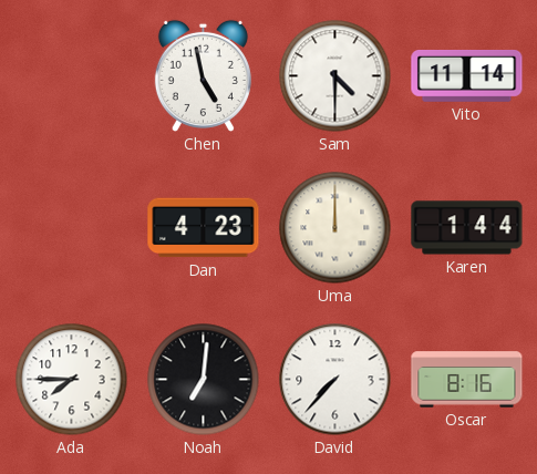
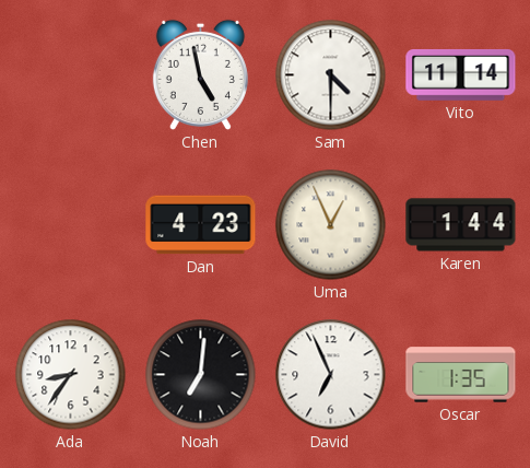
Uma: 12:00 -> 12:56 (331, 225)
Ada: 7:45 -> 8:36 (71, 375)
David: 7:37 -> 6:56 (331, 375)
Oscar: 8:16 -> 1:35 (461, 375)
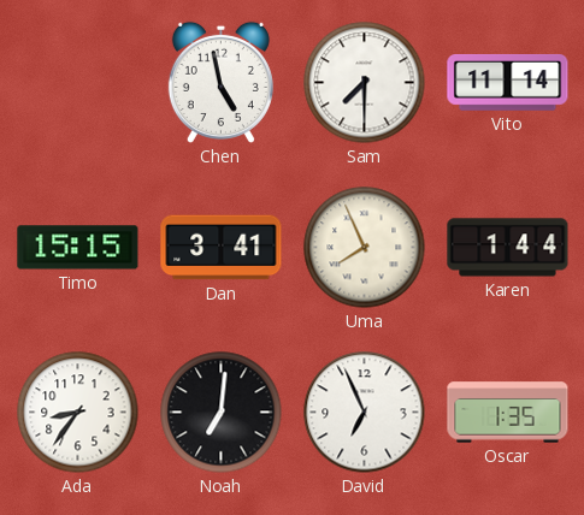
Sam: 4:30 -> 7:30 (365, 83)
Timo: none -> 15:15 (78, 248)
Dan: 4:23 -> 3:41 (222, 248)
Uma: 12:56 -> 7:56 (365, 248)
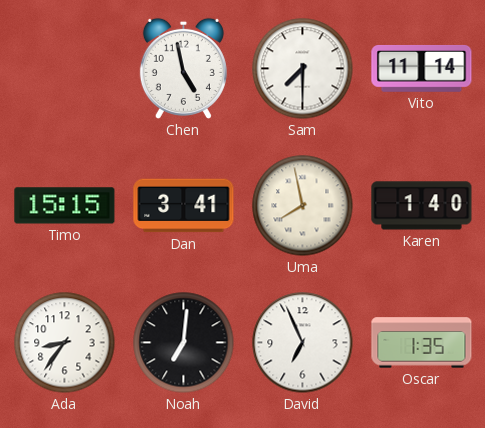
Uma: 7:56 -> 7:58 (303, 206)
Karen: 1:44 -> 1:40 (422, 206)
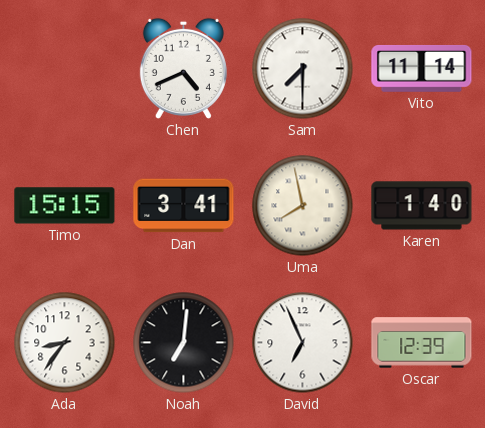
Chen: 4:58 -> 4:41 (183, 68)
Oscar: 1:35 -> 12:39 (422, 343)
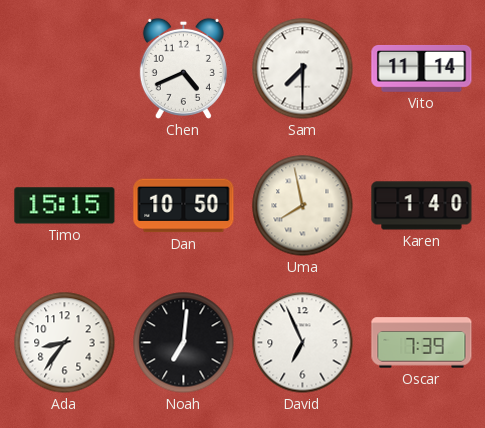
Dan: 3:41 -> 10:50 (184, 206)
Oscar: 12:39 -> 7:39 (422, 343)
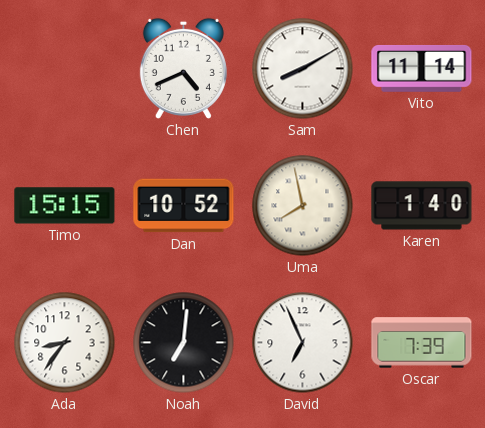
Sam: 7:30 -> 8:10 (303, 69)
Dan: 10:50 -> 10:52 (184, 206)
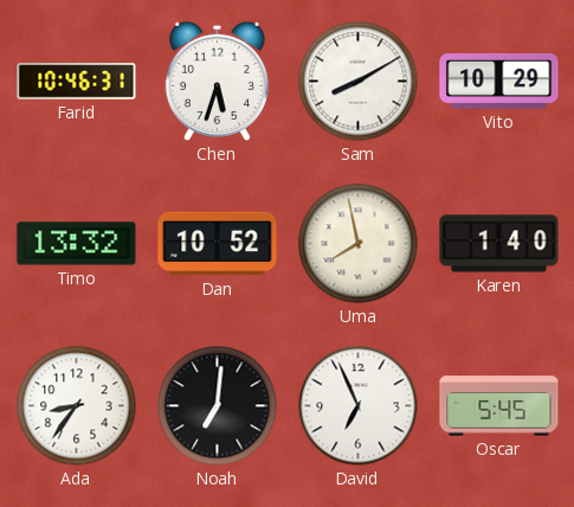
Farid: none -> 10:46 (77, 82)
Chen: 4:41 -> 5:33 (217, 81)
Vito: 11:14 -> 10:29 (499, 82)
Timo: 15:15 -> 13:32 (77, 244)
Oscar: 7:39 -> 5:45 (499, 406)
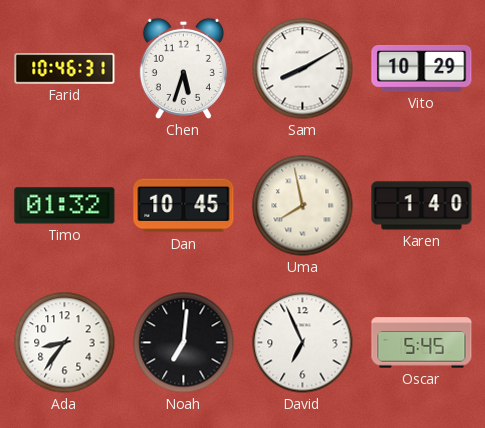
Timo: 13:32 -> 01:32 (65, 206)
Dan: 10:52 -> 10:45 (184, 206)
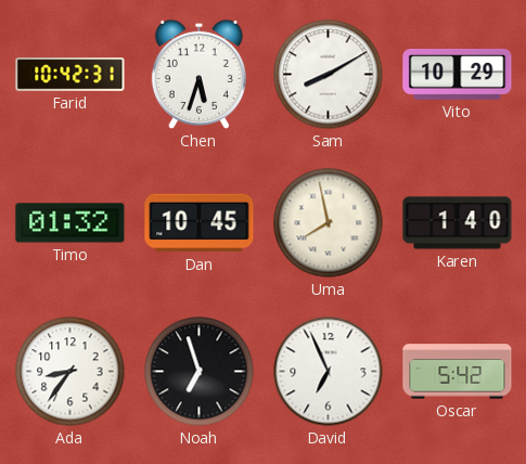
Farid: 10:46 -> 10:42 (70, 75)
Noah: 7:01 -> 6:57 (200, 372)
Oscar: 5:45 -> 5:42 (458, 372)
